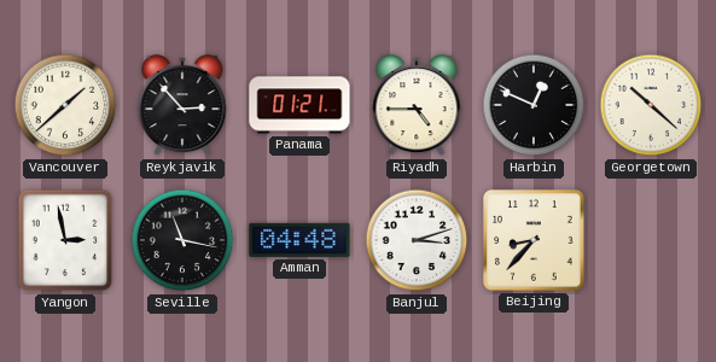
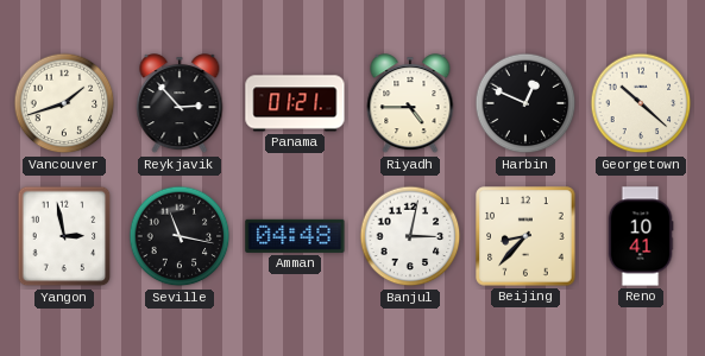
Vancouver: 1:38 -> 1:42 (64, 103)
Banjul: 3:12 -> 3:02 (410, 236)
Reno: none -> 10:41 (641, 236)
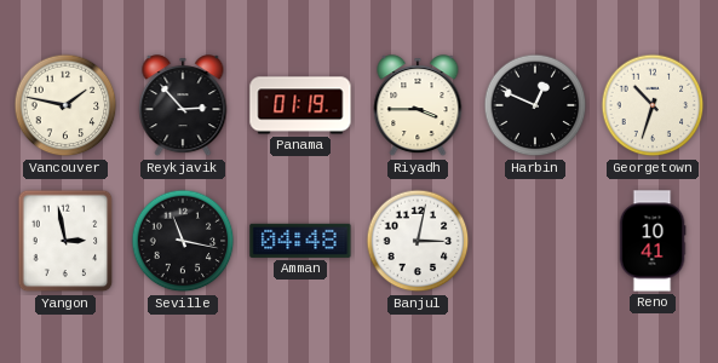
Vancouver: 1:42 -> 1:47 (65, 105)
Panama: 01:21 -> 01:19 (300, 105)
Riyadh: 4:45 -> 3:45 (418, 106)
Georgetown: 10:22 -> 10:33 (653, 105)
Beijing: 8:37 -> none (525, 236)
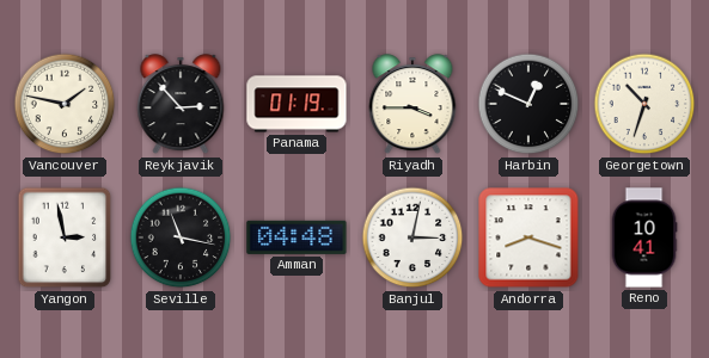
Andorra: none -> 8:18 (528, 237)
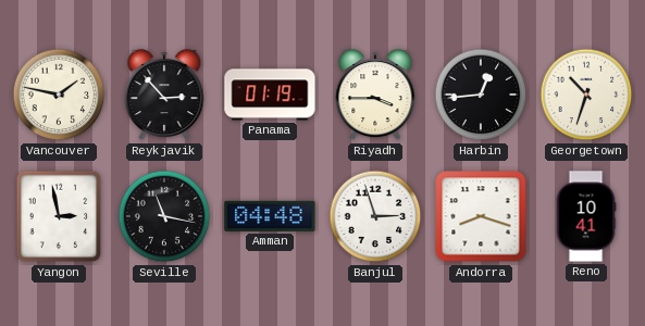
Harbin: 12:49 -> 12:44 (481, 95)
Banjul: 3:02 -> 2:57 (375, 216)
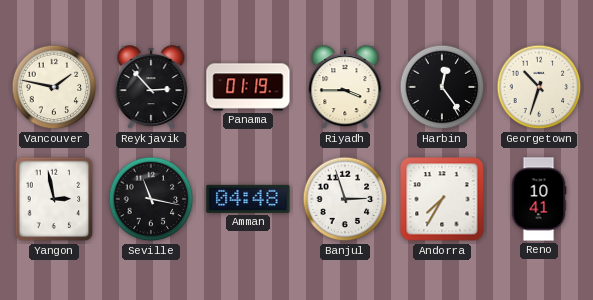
Harbin: 12:44 -> 12:24 (442, 87)
Andorra: 8:18 -> 7:35 (442, 199)
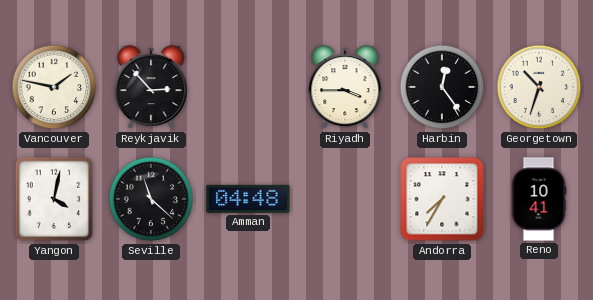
Panama: 01:19 -> none (248, 87)
Yangon: 2:58 -> 4:02 (54, 199)
Seville: 11:17 -> 11:22 (151, 199)
Banjul: 2:57 -> none (345, 199)
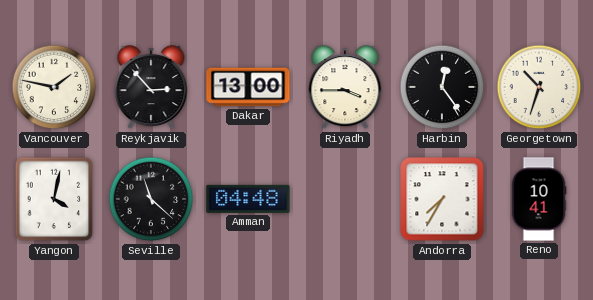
Dakar: none -> 13:00 (248, 87)
